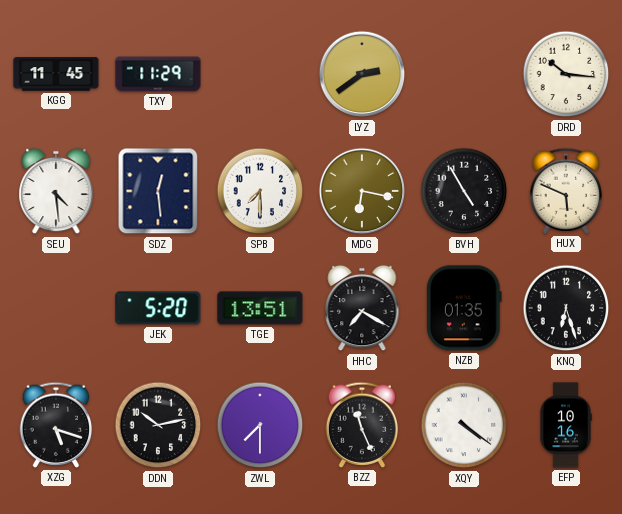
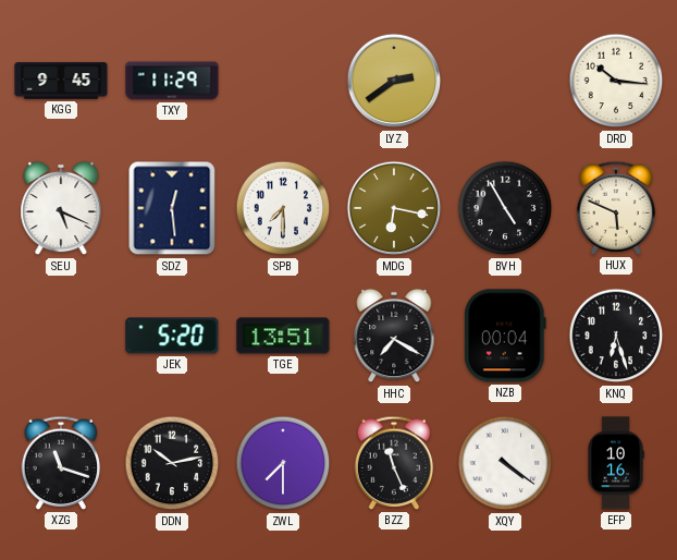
KGG: 11:45 -> 9:45 (61, 81)
SEU: 4:29 -> 5:19 (61, 208)
NZB: 01:35 -> 00:04 (506, 336)
XZG: 5:18 -> 11:18 (61, 463)
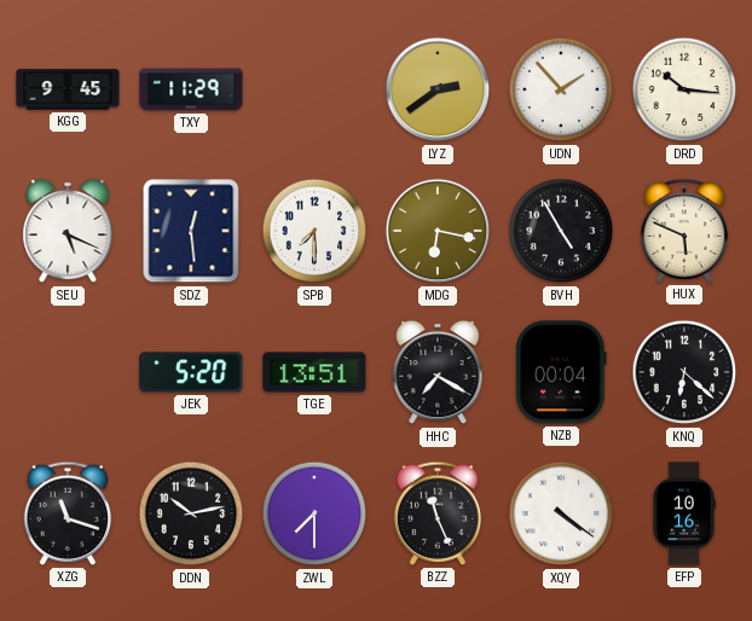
UDN: none -> 1:53 (561, 89)
KNQ: 6:27 -> 6:22 (684, 372)
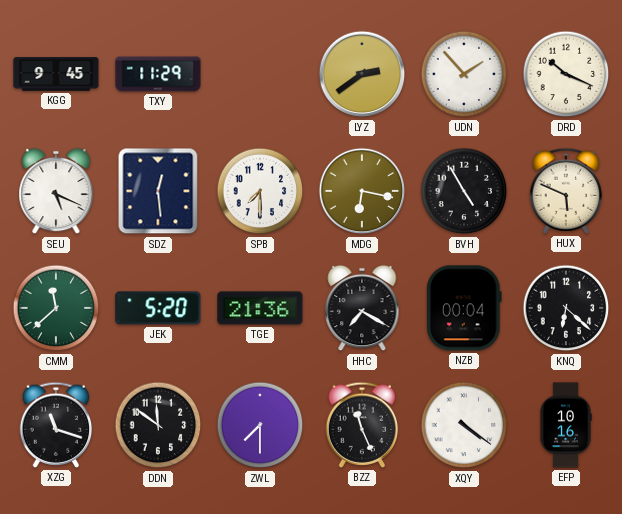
DRD: 10:16 -> 10:19 (566, 74)
CMM: none -> 11:38 (56, 308)
TGE: 13:51 -> 21:36 (260, 308)
DDN: 10:13 -> 11:51 (158, 425)
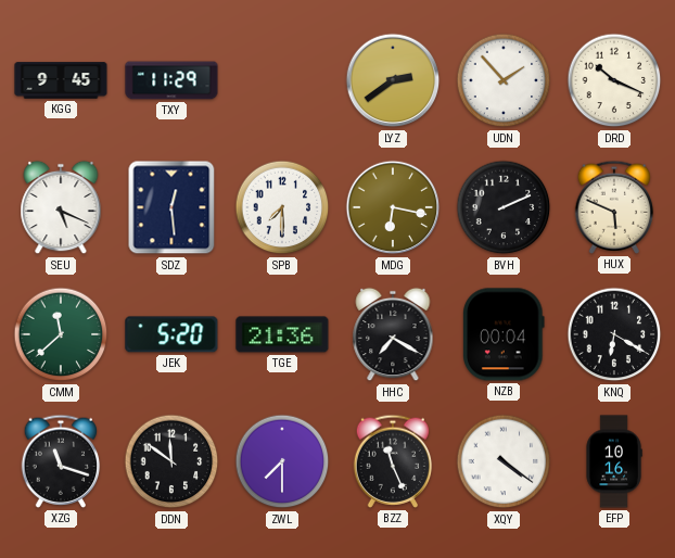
BVH: 4:55 -> 2:11 (504, 207)
KNQ: 6:22 -> 6:20 (614, 334)
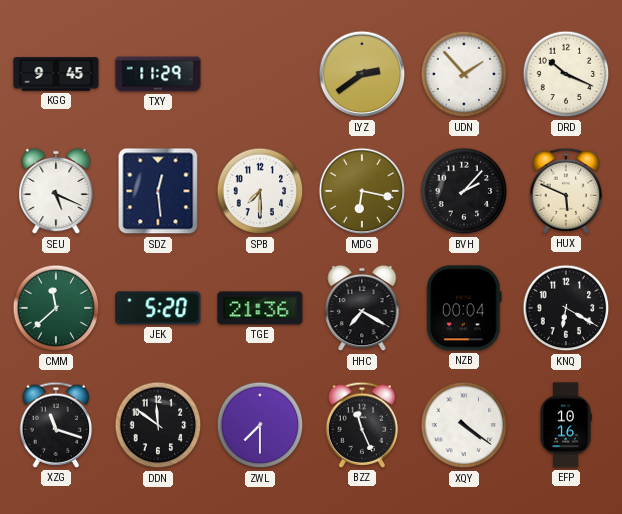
BVH: 2:11 -> 2:07 (464, 191)
